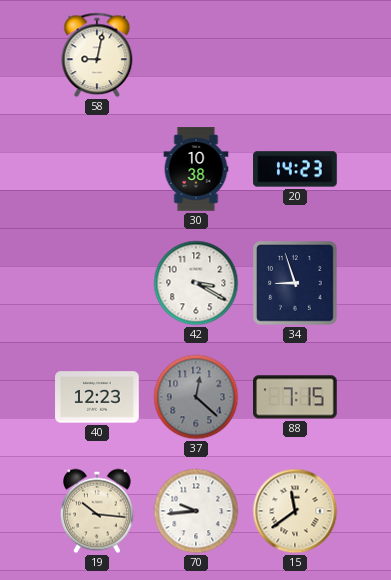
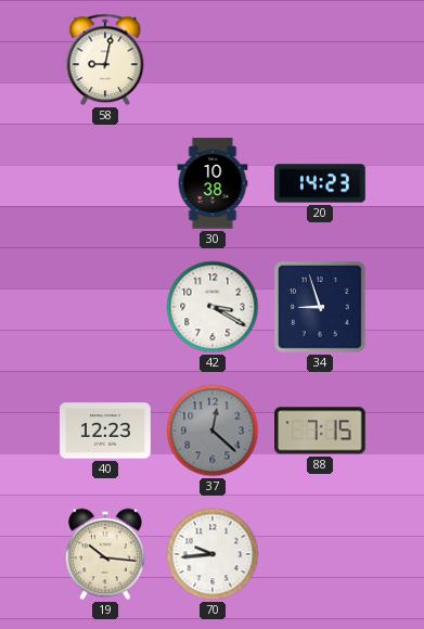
15: 11:39 -> none (295, 511)
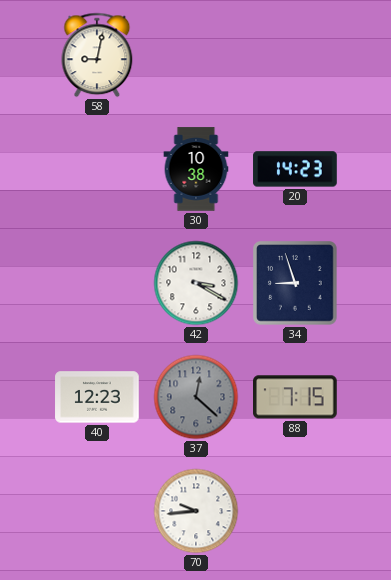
19: 10:16 -> none (106, 554)
